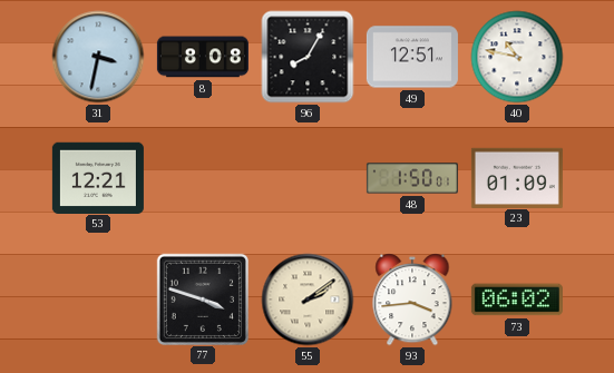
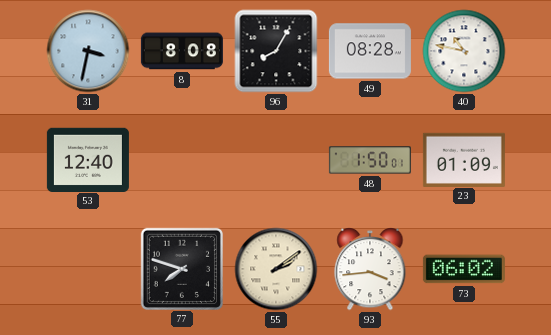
49: 12:51 -> 08:28 (370, 51)
53: 12:21 -> 12:40 (88, 159)
77: 3:48 -> 7:48 (181, 268)
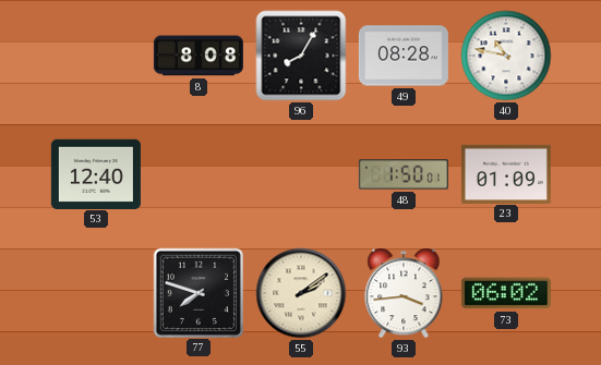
31: 3:32 -> none (88, 51)
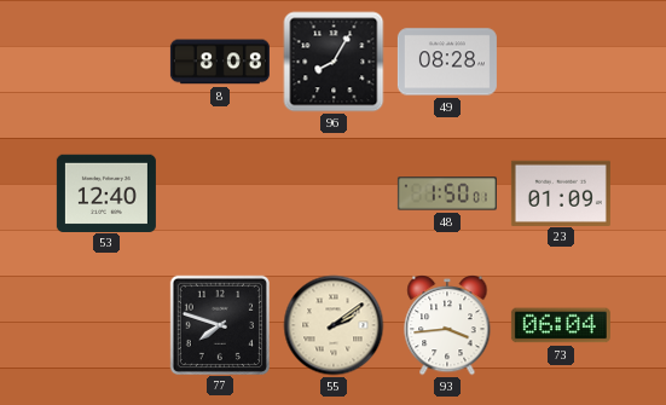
40: 10:47 -> none (506, 56)
73: 06:02 -> 06:04 (561, 325)
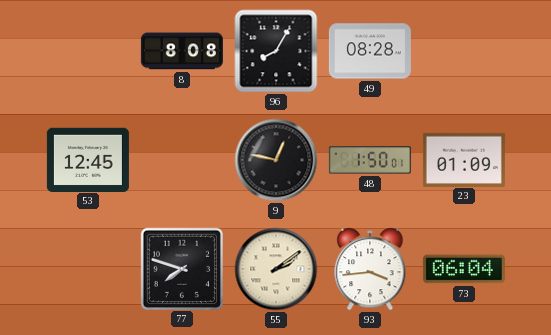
53: 12:40 -> 12:45 (88, 159)
9: none -> 12:47 (276, 160)
